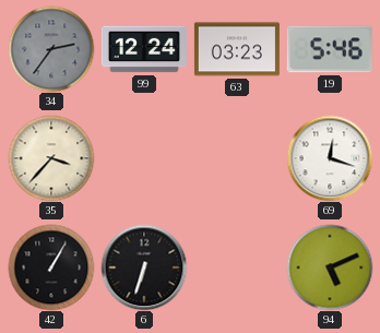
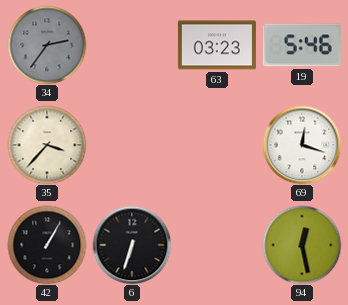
99: 12:24 -> none (144, 49)
94: 5:11 -> 12:28 (302, 245)
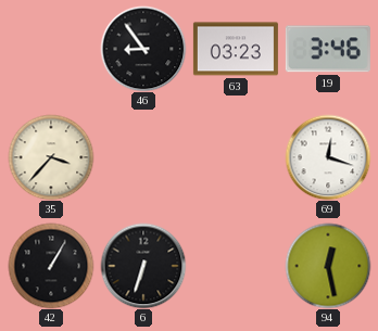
34: 2:36 -> none (47, 45)
46: none -> 8:54 (143, 49)
19: 5:46 -> 3:46 (328, 49)
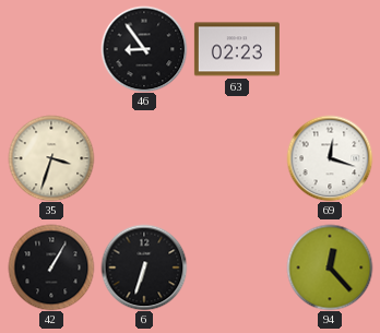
63: 03:23 -> 02:23 (237, 49)
19: 3:46 -> none (328, 49)
35: 3:37 -> 3:33 (51, 158)
94: 12:28 -> 12:23 (330, 267)
